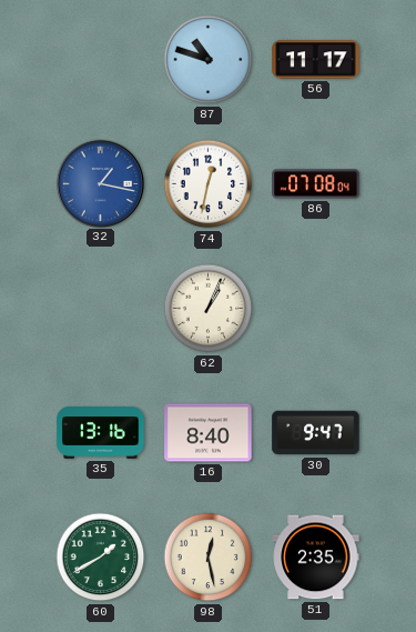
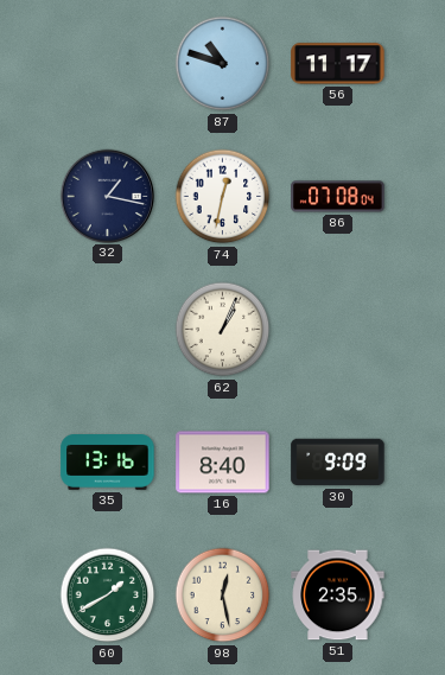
32 dial: blue -> navy (107, 196)
30: 9:47 -> 9:09 (338, 463)
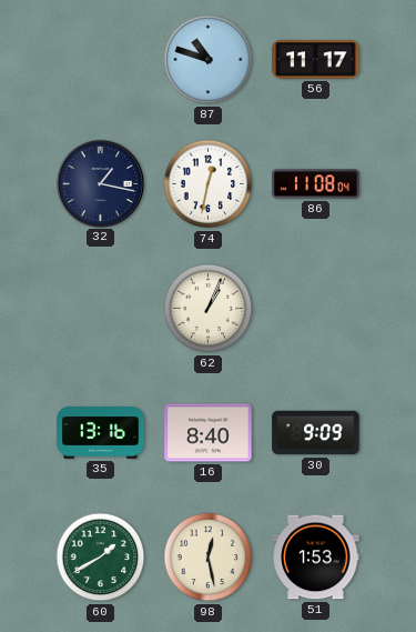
86: 07:08 -> 11:08 (316, 184)
51: 2:35 -> 1:53 (316, 558)
